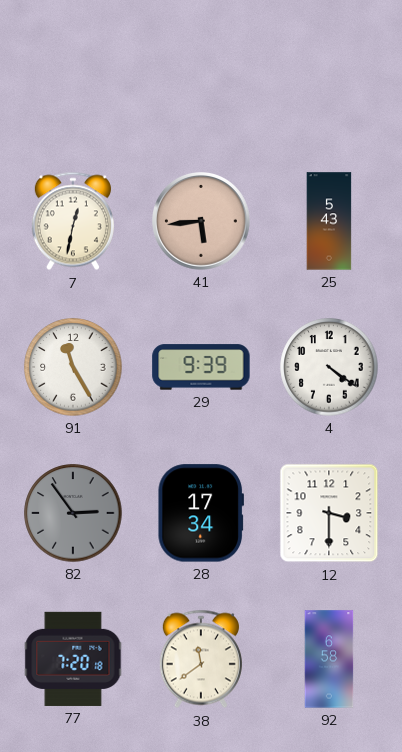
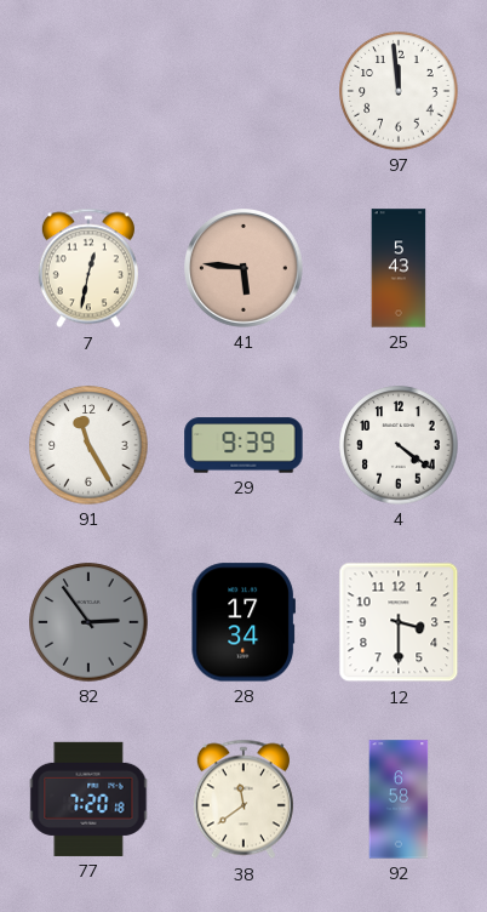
97: none -> 11:59 (399, 91)
41: 5:44 -> 5:46 (243, 268)
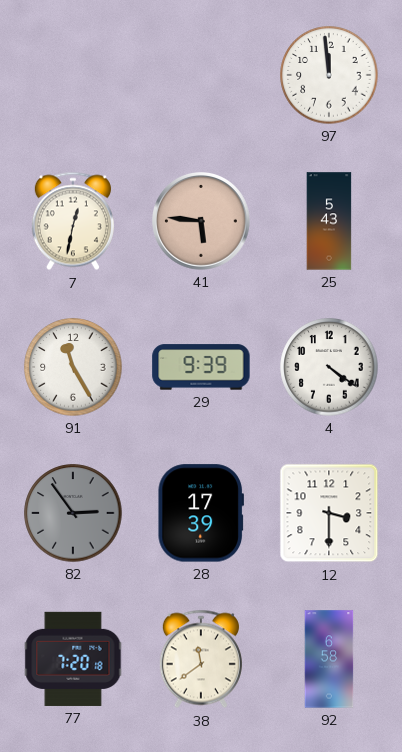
28: 17:34 -> 17:39 (200, 513)
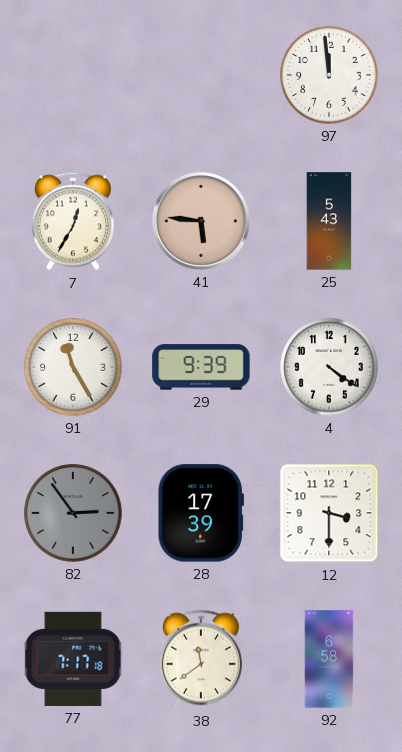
7: 12:32 -> 12:35 (73, 221)
77: 7:20 -> 7:17 (73, 659)
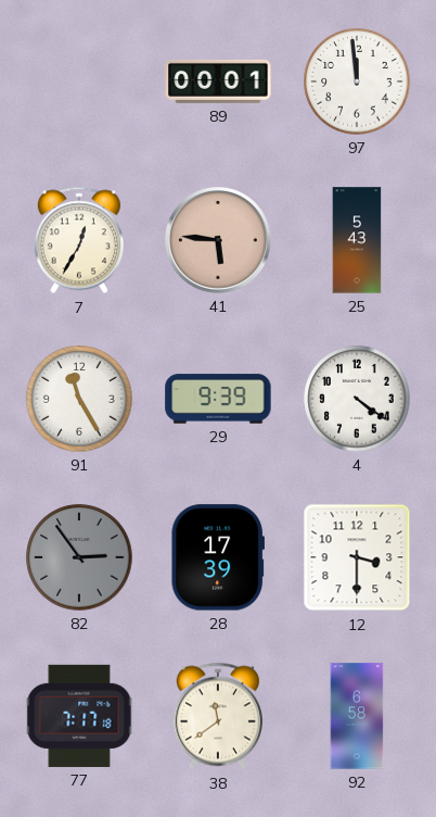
89: none -> 00:01 (218, 81)
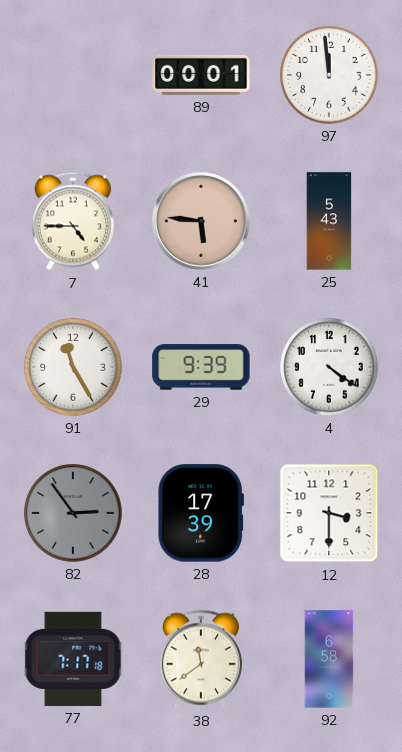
7: 12:35 -> 4:45 (73, 221)
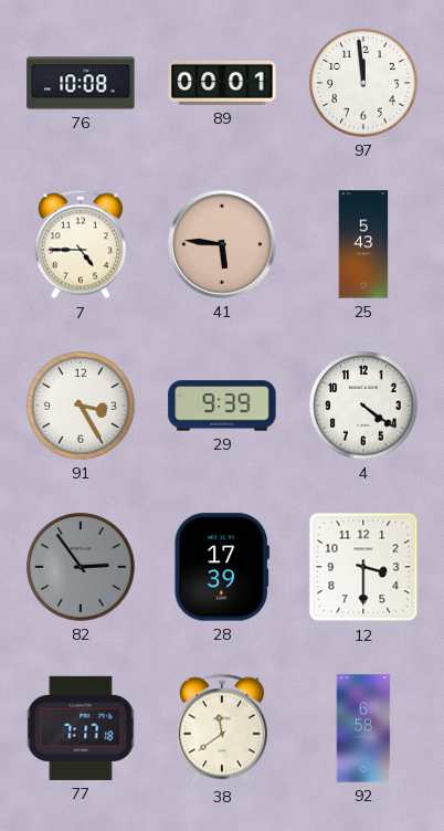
76: none -> 10:08 (81, 83)
91: 11:25 -> 3:25 (81, 406)
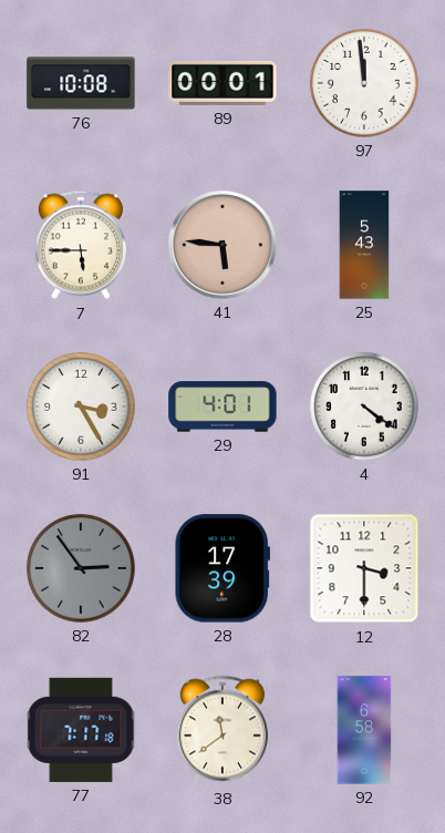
7: 4:45 -> 5:45 (81, 245)
29: 9:39 -> 4:01 (222, 407)
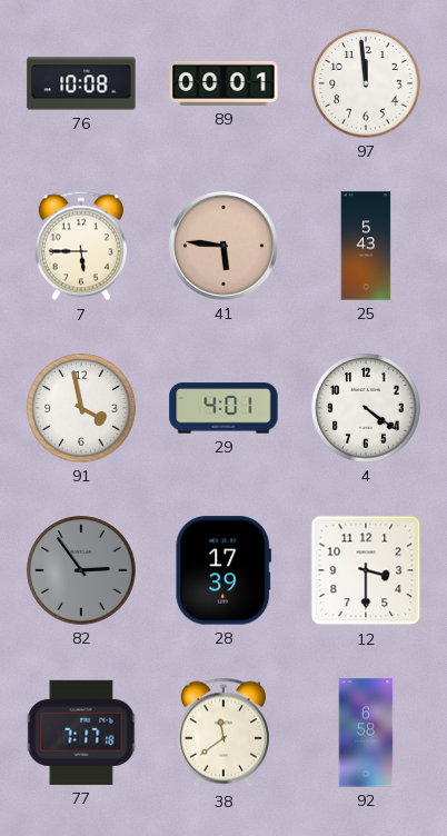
91: 3:25 -> 3:58 (81, 408)
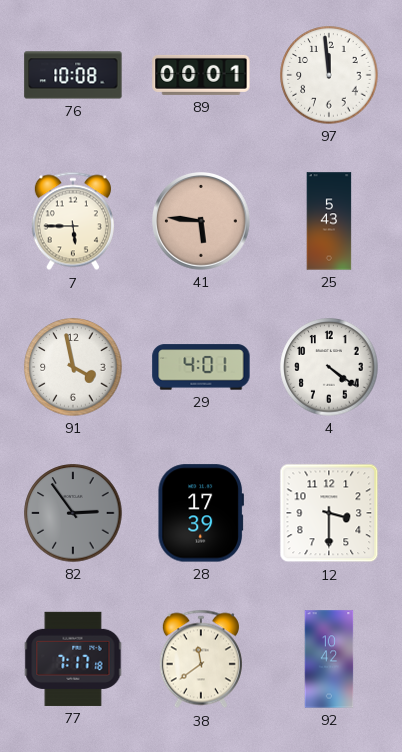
92: 6:58 -> 10:42 (329, 659)
